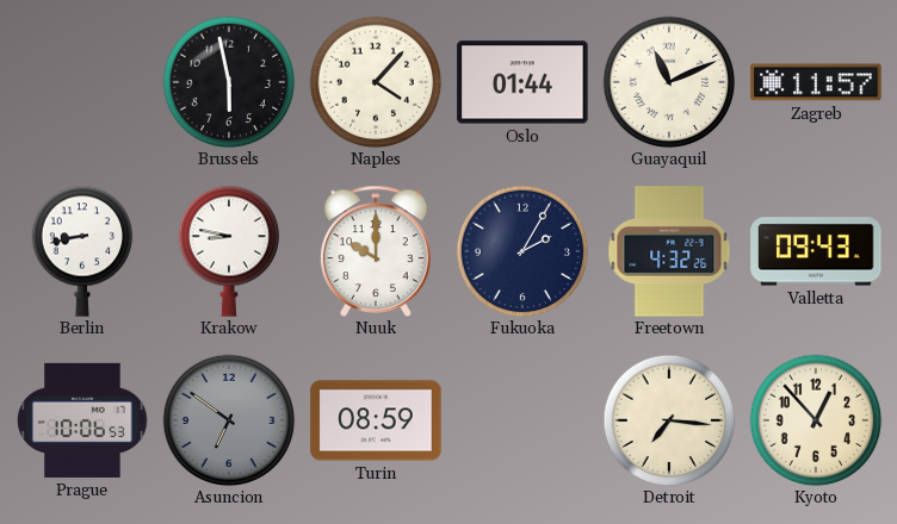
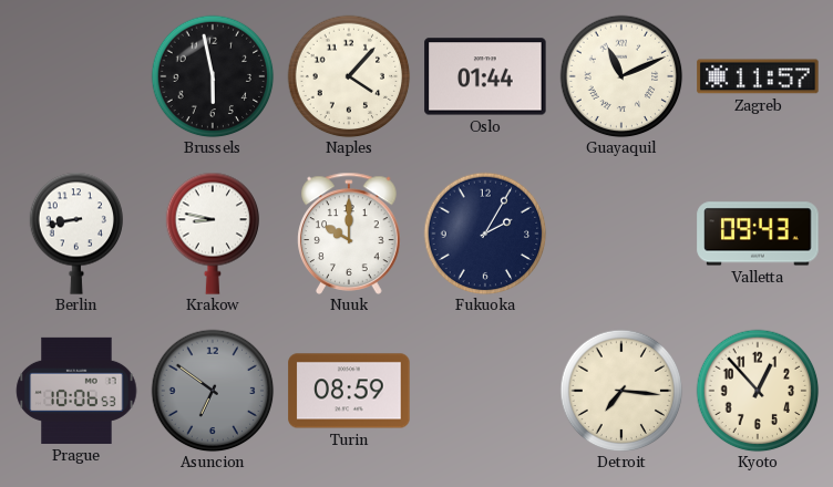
Freetown: 4:32 -> none (669, 251)
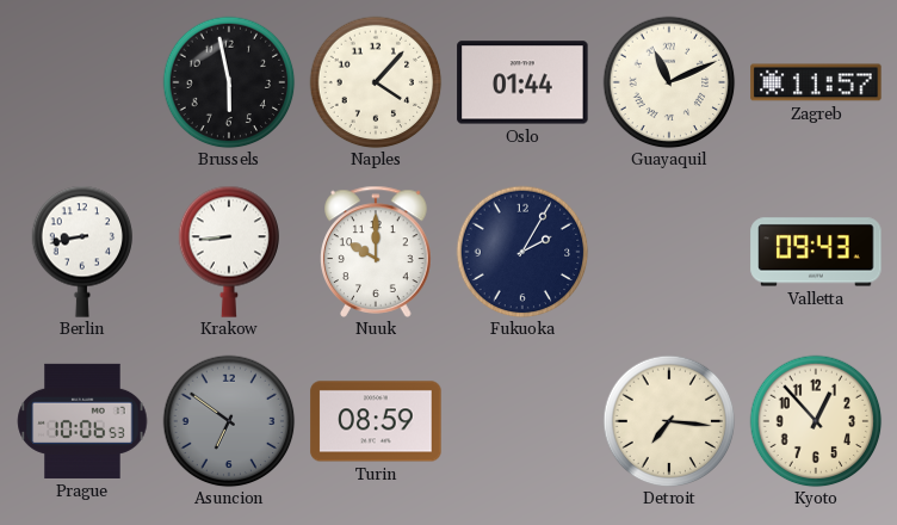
Krakow: 8:47 -> 8:44 (229, 252)
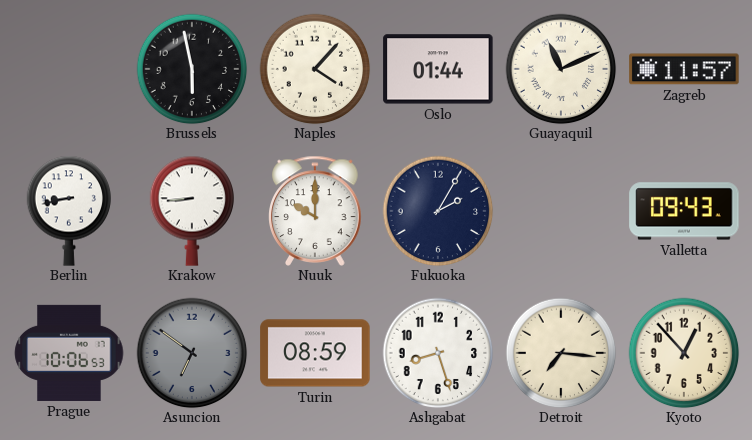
Ashgabat: none -> 8:27 (438, 353)
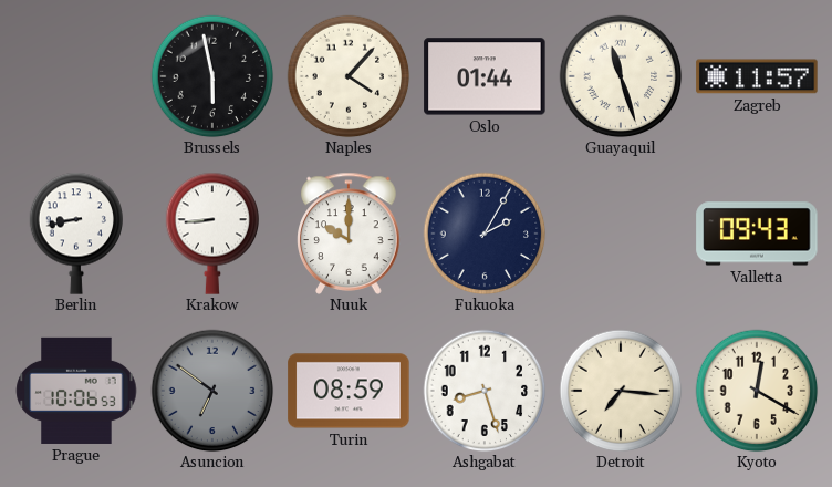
Guayaquil: 11:11 -> 11:27 (621, 76)
Kyoto: 12:53 -> 12:20 (757, 391)
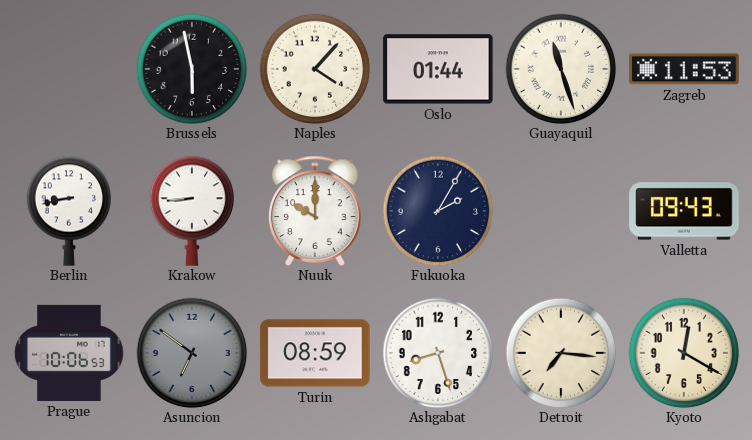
Zagreb: 11:57 -> 11:53 (684, 69)
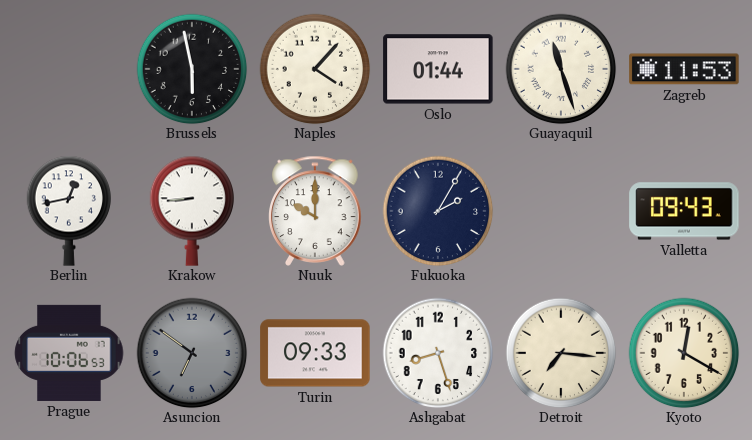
Berlin: 8:43 -> 12:43 (69, 211)
Turin: 08:59 -> 09:33 (315, 353)
